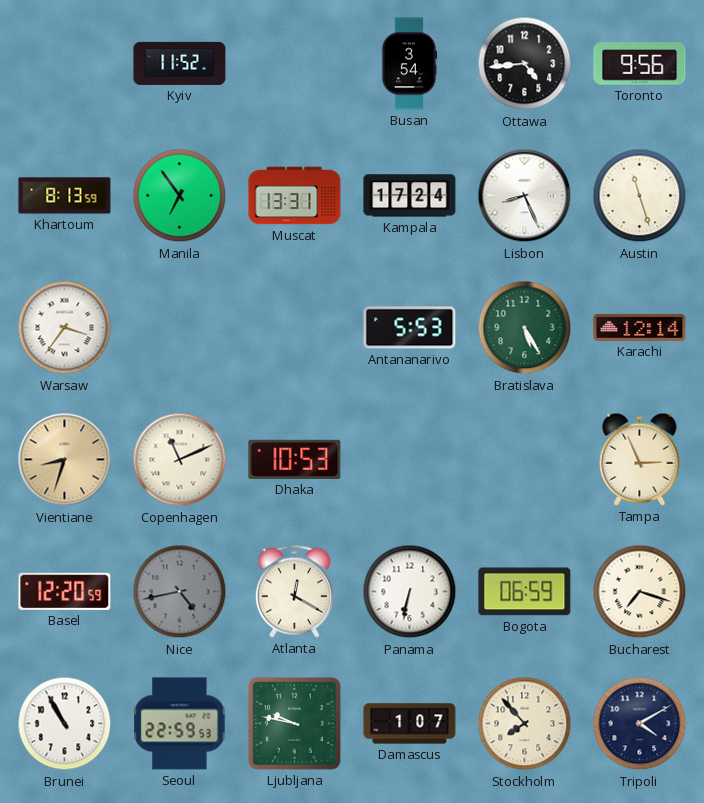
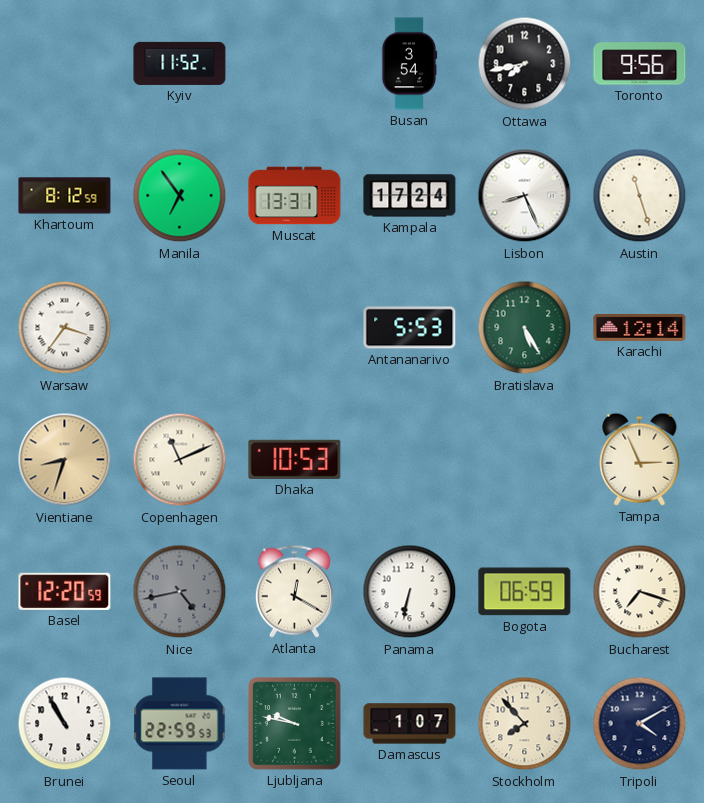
Ottawa: 4:44 -> 7:43 (525, 64)
Khartoum: 8:13 -> 8:12 (65, 196)
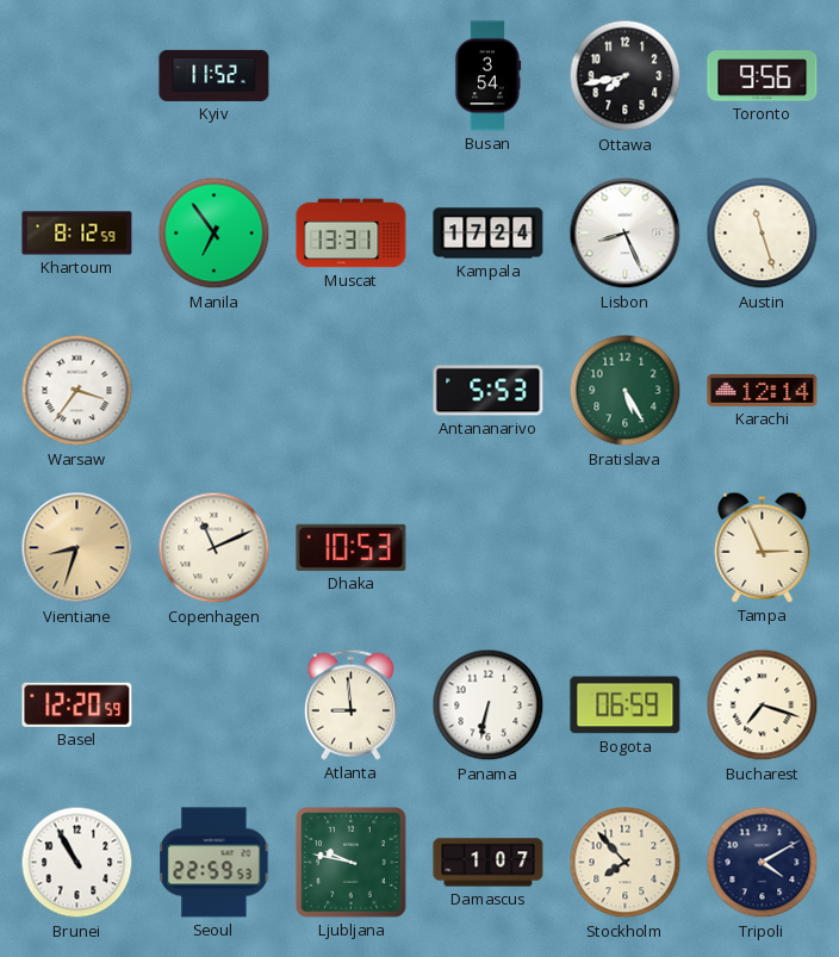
Nice: 4:43 -> none (180, 592)
Atlanta: 12:20 -> 8:59 (350, 704)
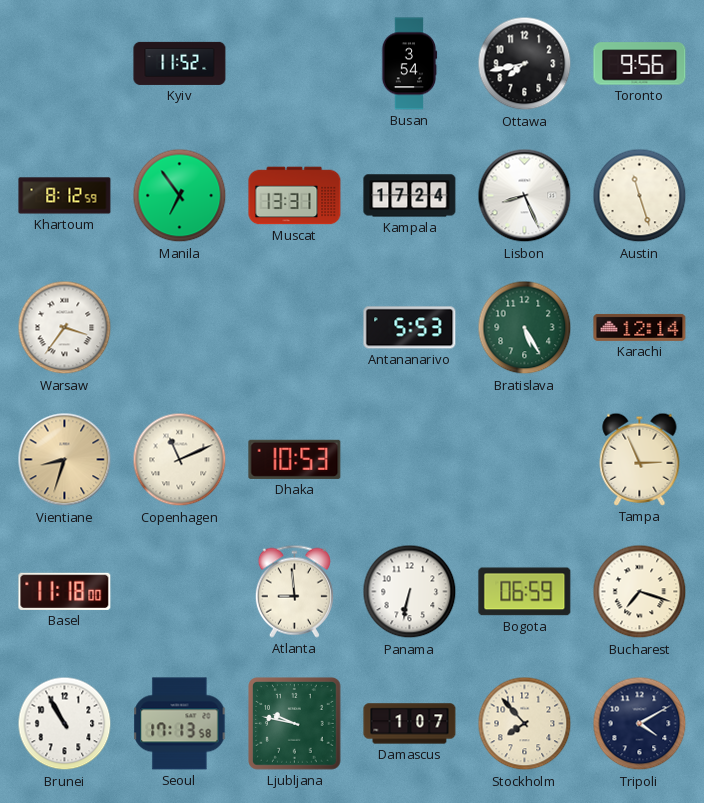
Basel: 12:20 -> 11:18 (65, 591)
Seoul: 22:59 -> 17:13 (180, 724)
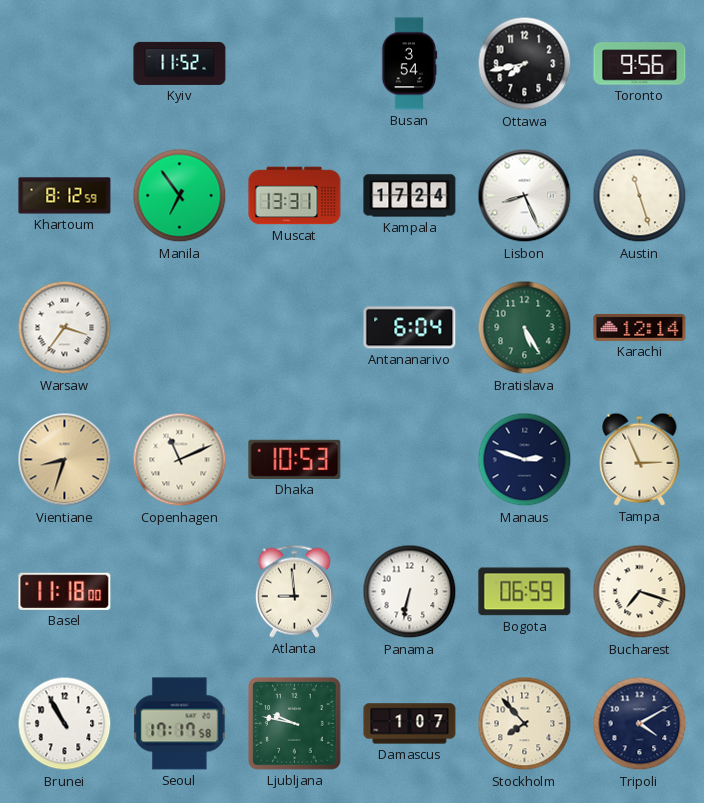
Antananarivo: 5:53 -> 6:04 (410, 328)
Manaus: none -> 2:48 (525, 460)
Seoul: 17:13 -> 17:17 (180, 724)
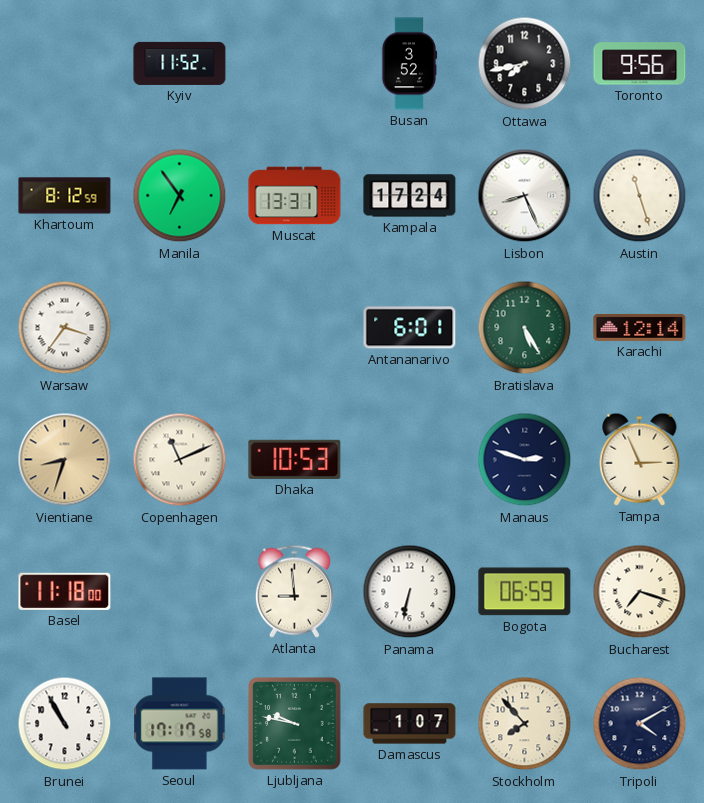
Busan: 3:54 -> 3:52 (409, 64)
Antananarivo: 6:04 -> 6:01 (410, 328)
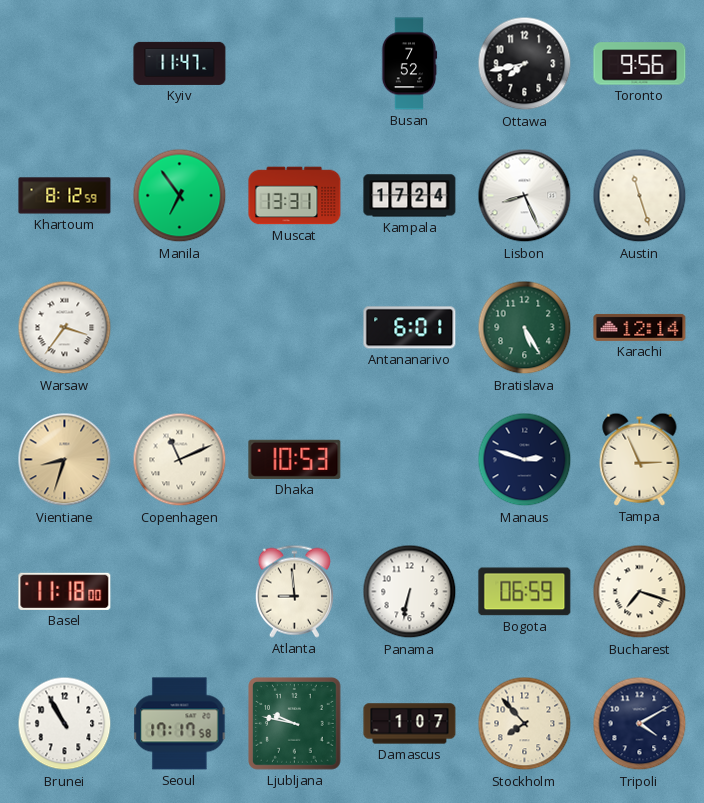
Kyiv: 11:52 -> 11:47 (180, 63)
Busan: 3:52 -> 7:52 (409, 64)
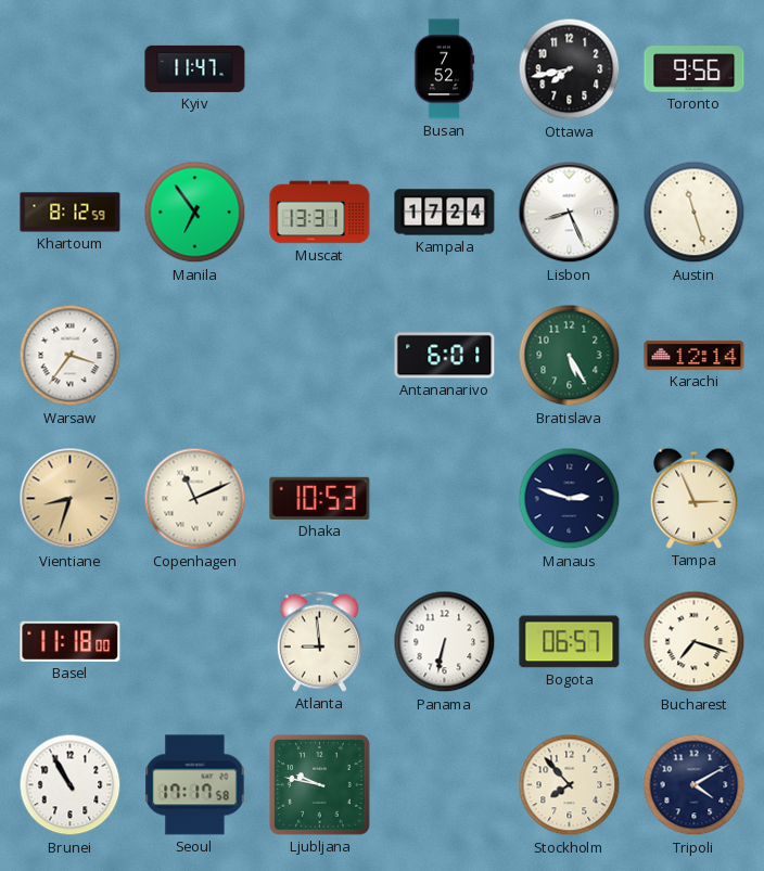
Bogota: 06:59 -> 06:57 (570, 642)
Damascus: 1:07 -> none (410, 724)
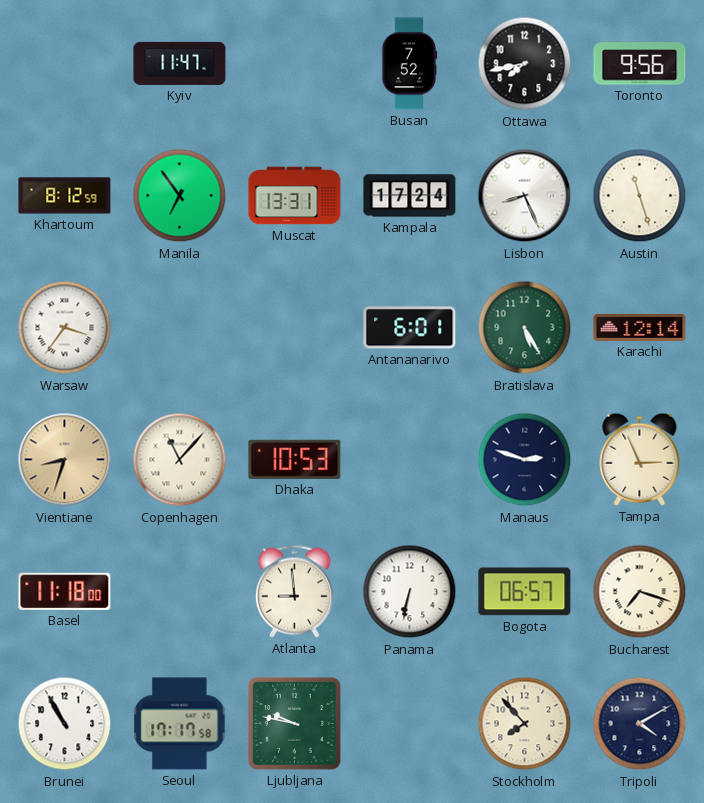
Copenhagen: 11:11 -> 11:07 (180, 460)
